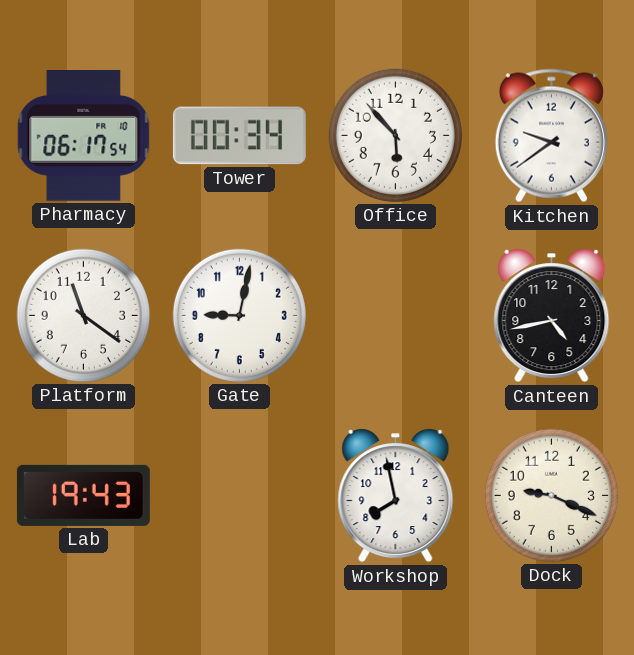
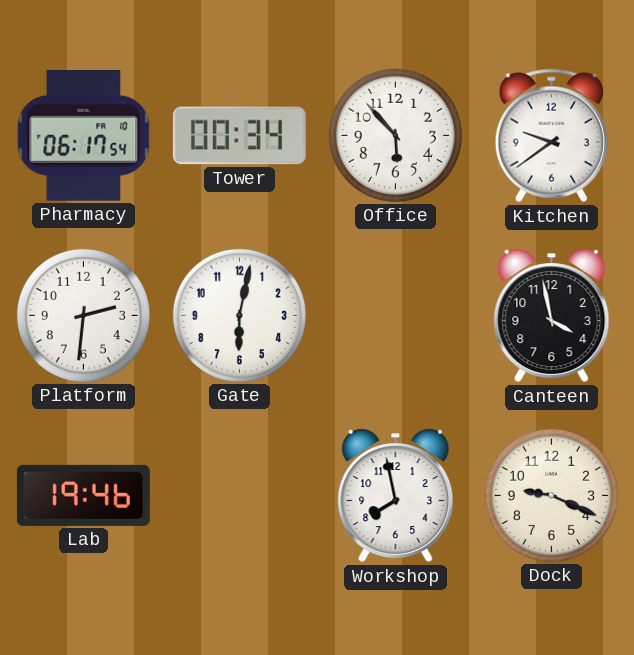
Platform: 11:21 -> 2:31 (83, 315)
Gate: 9:02 -> 6:02 (239, 315)
Canteen: 4:43 -> 3:58 (552, 316)
Lab: 19:43 -> 19:46 (83, 495)
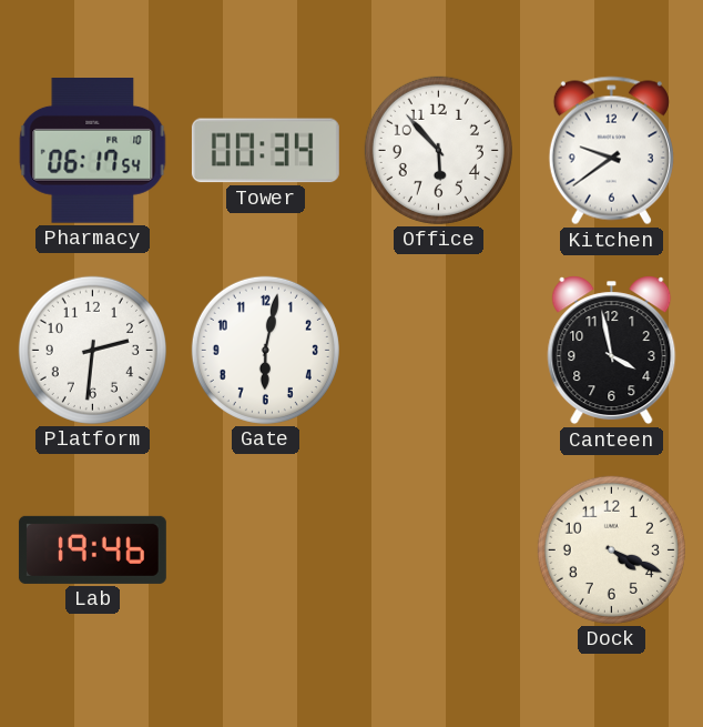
Workshop: 7:58 -> none (396, 496)
Dock: 9:19 -> 4:19 (611, 549)
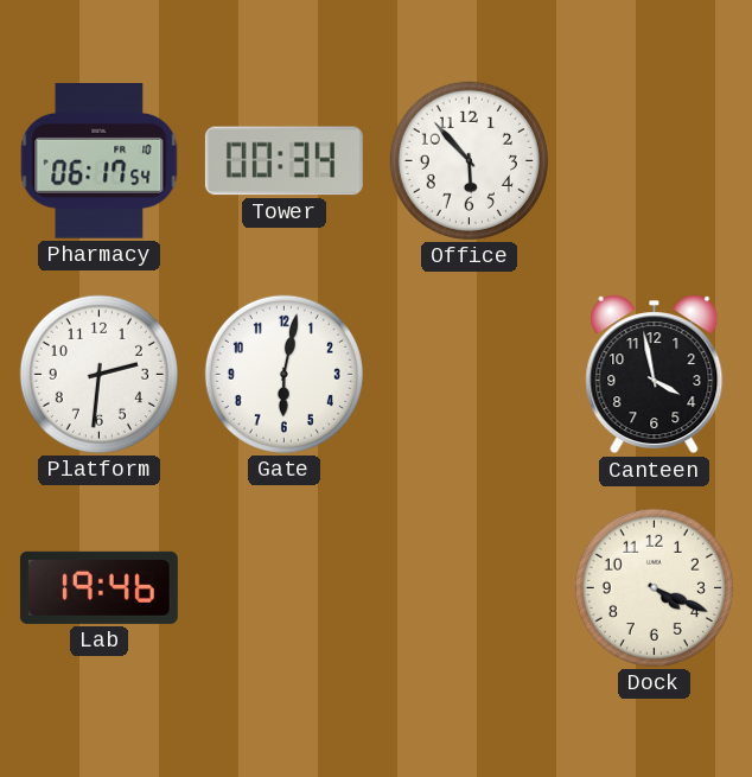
Kitchen: 9:39 -> none (611, 151)
